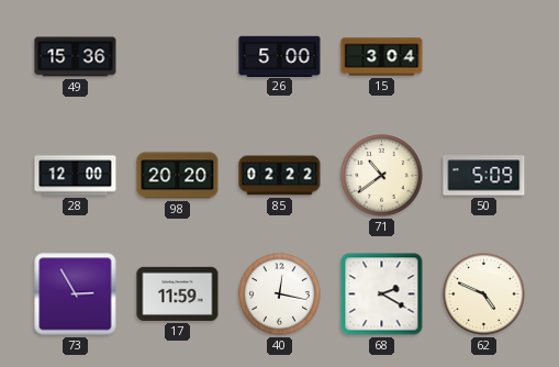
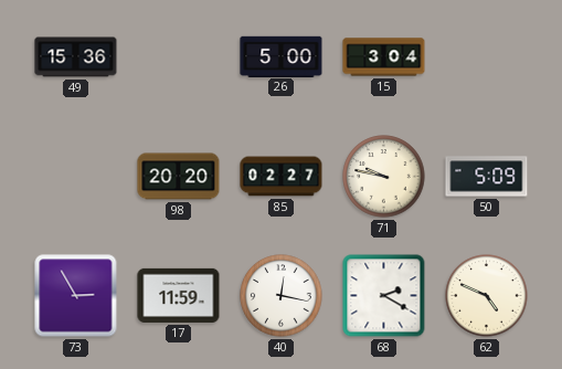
28: 12:00 -> none (76, 176)
85: 02:22 -> 02:27 (282, 177)
71: 10:39 -> 9:47 (384, 177)
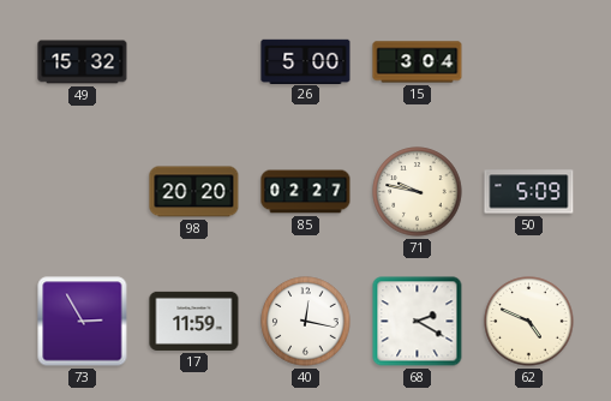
49: 15:36 -> 15:32 (83, 62)
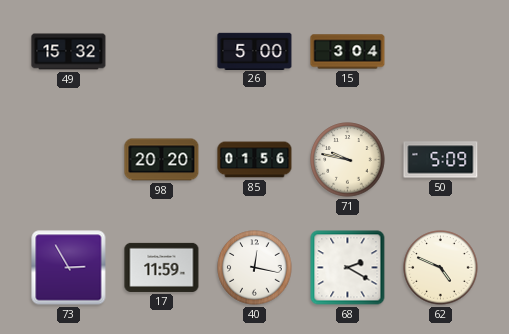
85: 02:27 -> 01:56 (255, 160)
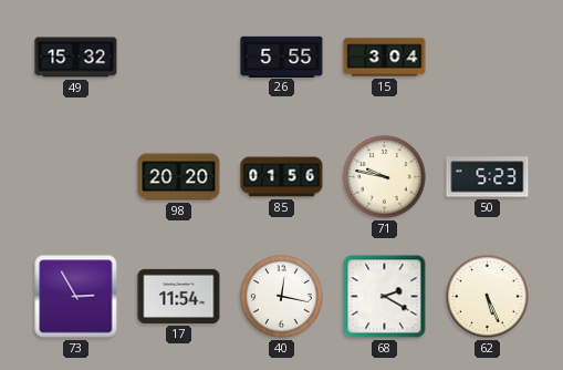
26: 5:00 -> 5:55 (282, 56)
50: 5:09 -> 5:23 (488, 177)
17: 11:59 -> 11:54 (179, 296)
62: 4:49 -> 5:26 (488, 297)
